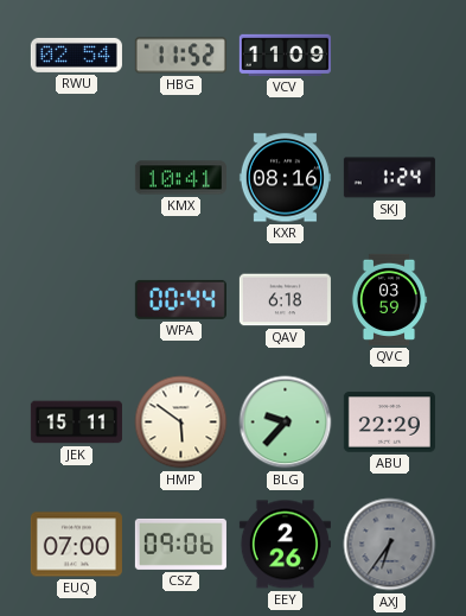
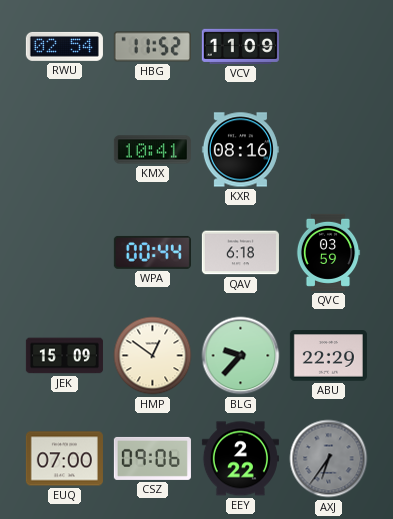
SKJ: 1:24 -> none (389, 178)
JEK: 15:11 -> 15:09 (64, 356)
HMP: 5:51 -> 12:51 (153, 356)
EEY: 2:26 -> 2:22 (240, 459)
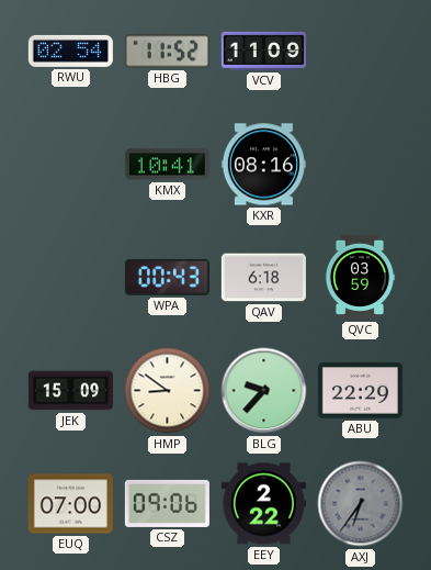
WPA: 00:44 -> 00:43 (167, 277)
HMP: 12:51 -> 8:51 (168, 391)
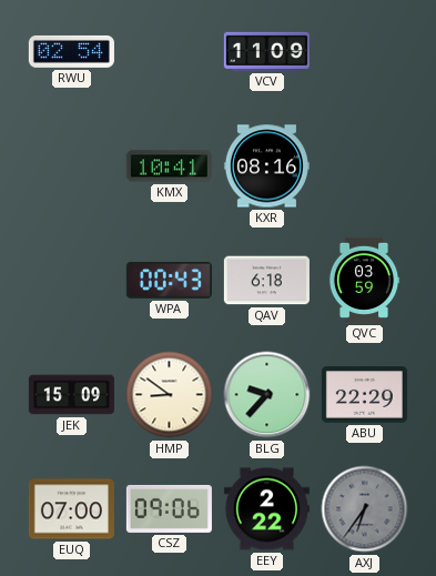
HBG: 11:52 -> none (167, 52)
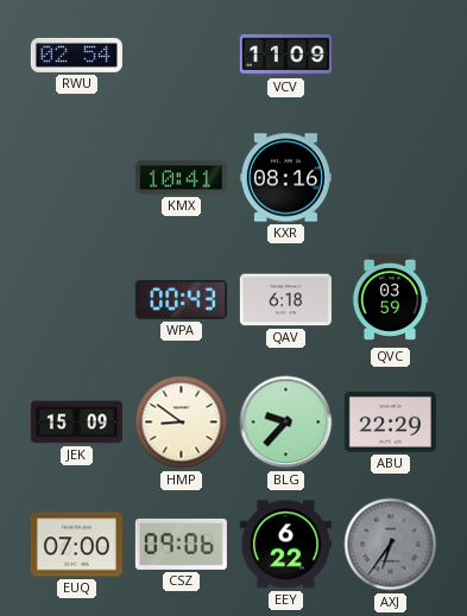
EEY: 2:22 -> 6:22 (285, 545)
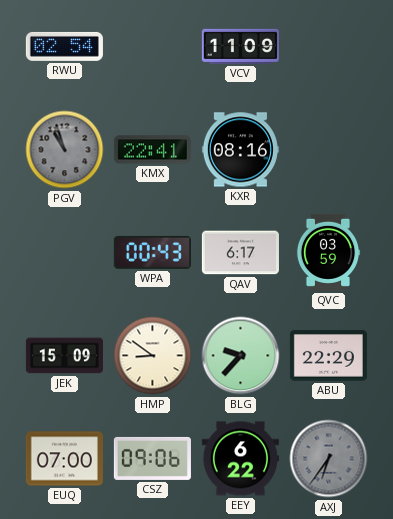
PGV: none -> 10:57 (65, 150)
KMX: 10:41 -> 22:41 (152, 150)
QAV: 6:18 -> 6:17 (240, 253)
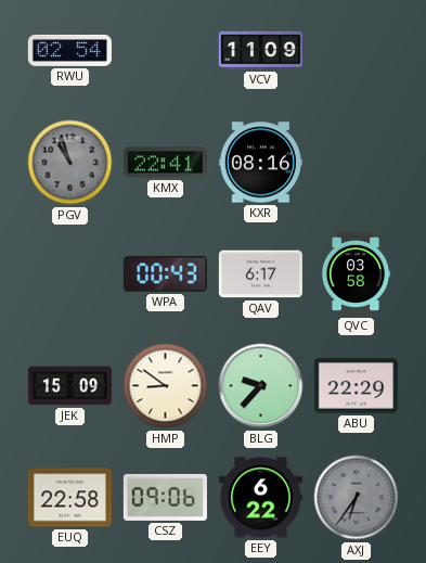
QVC: 03:59 -> 03:58 (356, 273)
EUQ: 07:00 -> 22:58 (69, 498)
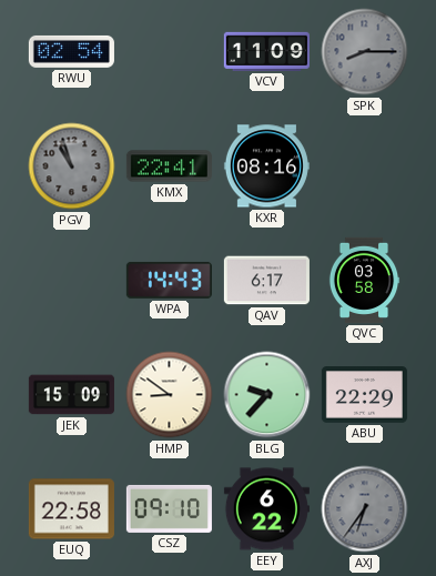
SPK: none -> 8:15 (365, 52)
WPA: 00:43 -> 14:43 (169, 280)
CSZ: 09:06 -> 09:10 (169, 508)
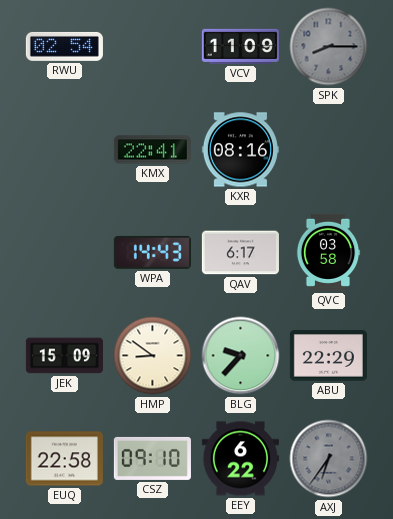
PGV: 10:57 -> none (72, 166)
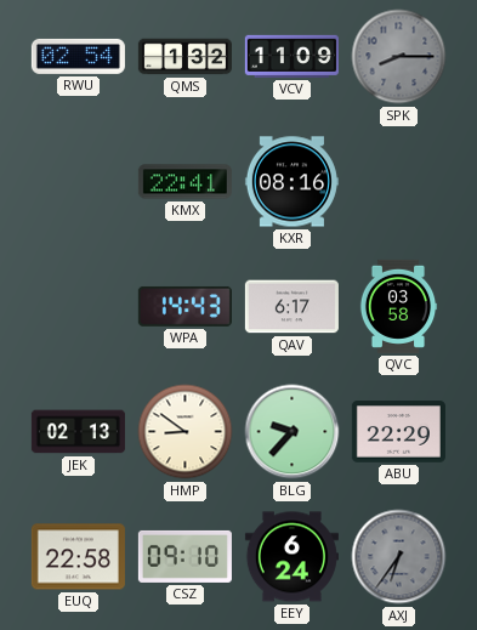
QMS: none -> 1:32 (184, 57)
JEK: 15:09 -> 02:13 (78, 432)
EEY: 6:22 -> 6:24 (291, 557)
